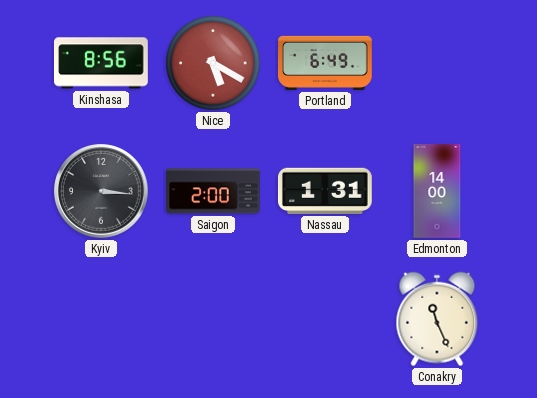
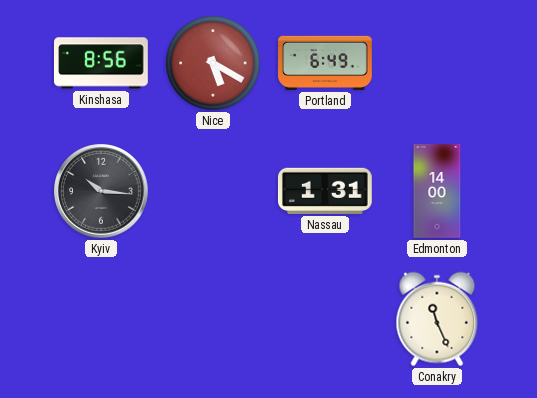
Kyiv: 3:16 -> 10:16 (101, 191)
Saigon: 2:00 -> none (213, 191)
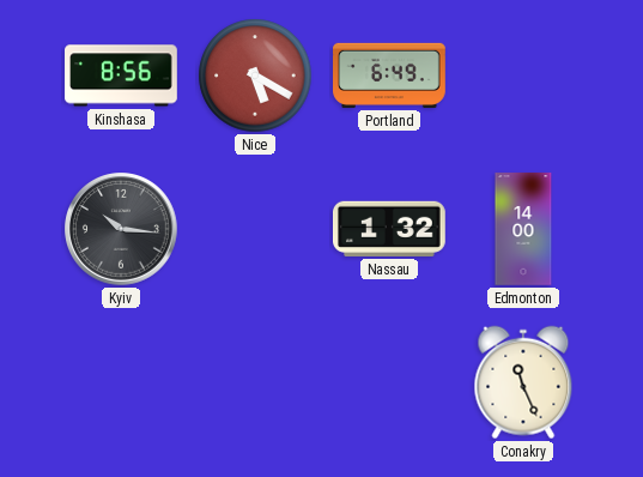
Nassau: 1:31 -> 1:32 (390, 229)
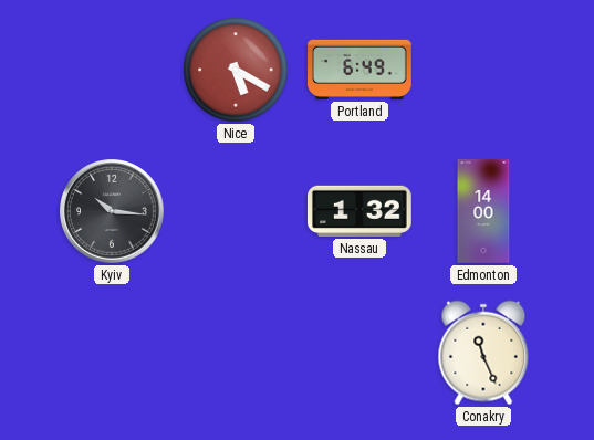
Kinshasa: 8:56 -> none (122, 76)
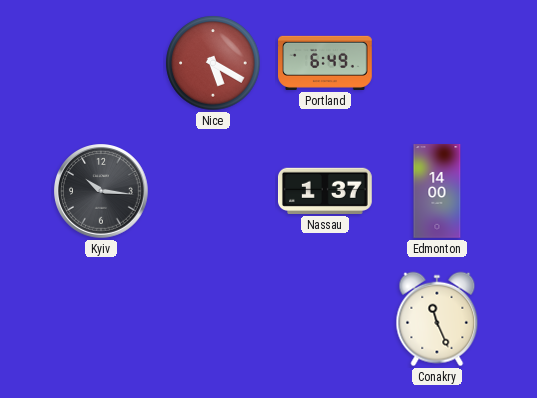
Nassau: 1:32 -> 1:37 (326, 191)
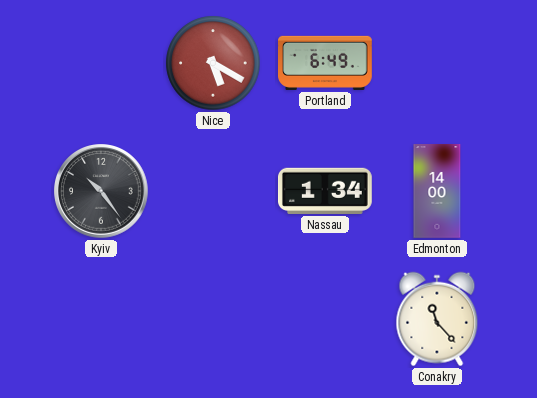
Kyiv: 10:16 -> 10:24 (101, 191)
Nassau: 1:37 -> 1:34 (326, 191)
Conakry: 11:26 -> 11:23 (437, 319)
